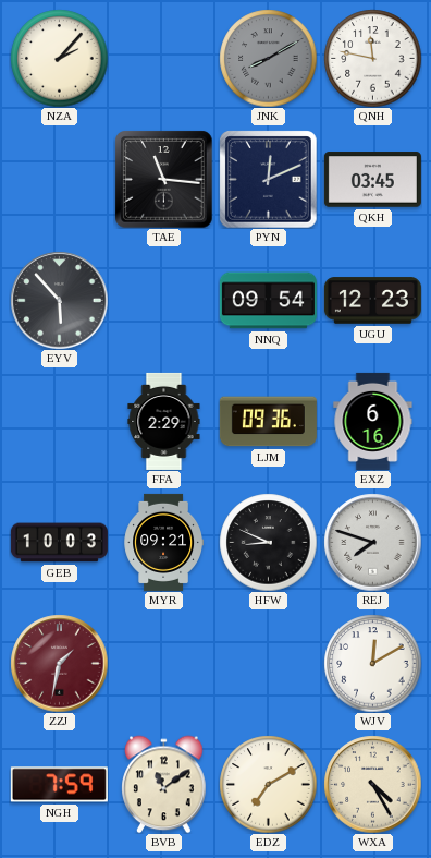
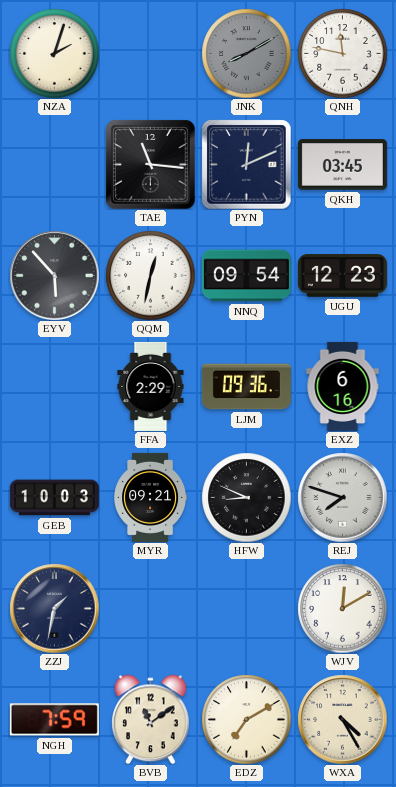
NZA: 2:07 -> 2:03 (54, 53)
QQM: none -> 12:32 (150, 275)
ZZJ dial: burgundy -> navy (54, 608)
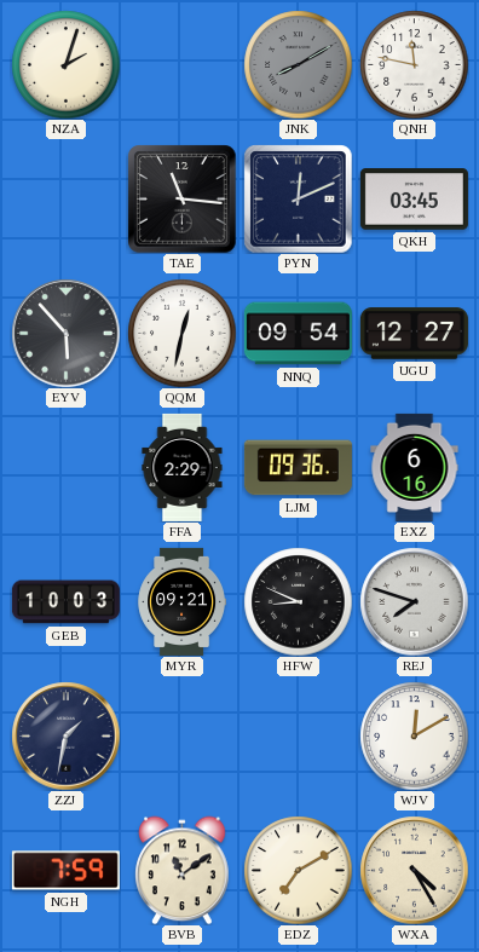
UGU: 12:23 -> 12:27 (414, 334)
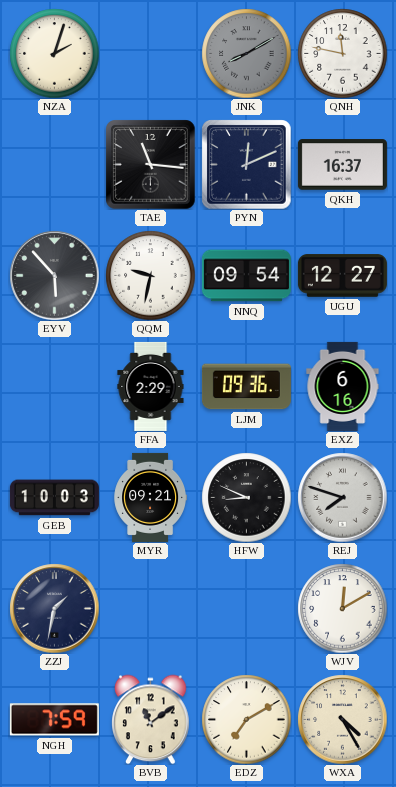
QKH: 03:45 -> 16:37 (342, 165)
QQM: 12:32 -> 9:32 (150, 275)
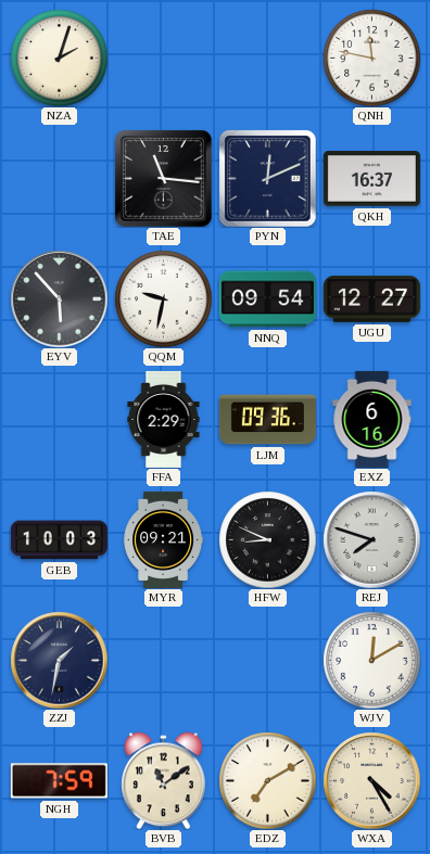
JNK: 8:10 -> none (246, 53)
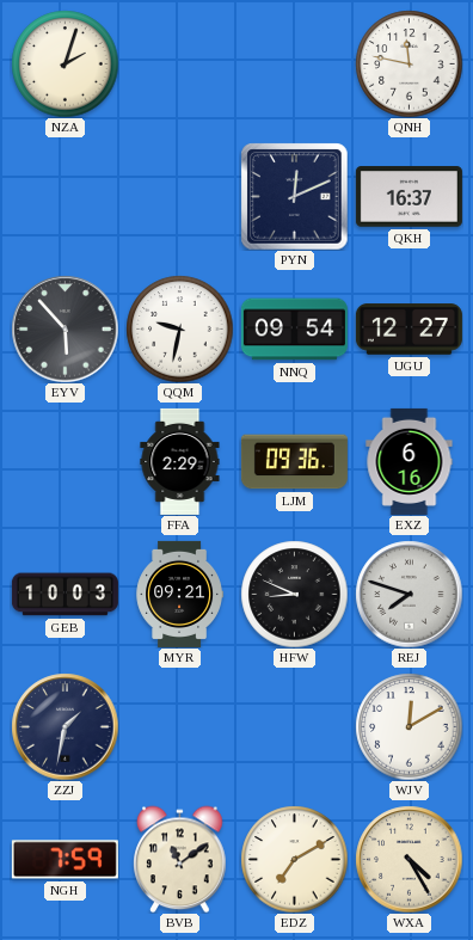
TAE: 11:16 -> none (163, 178)
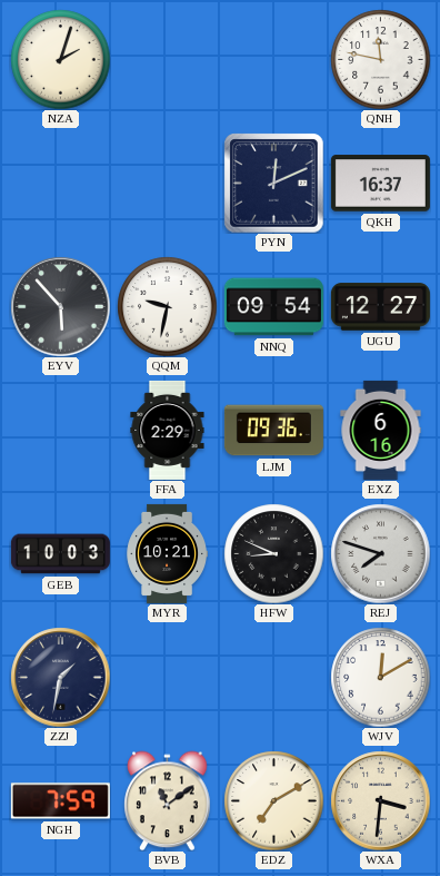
MYR: 09:21 -> 10:21 (167, 553)
WXA: 4:25 -> 3:31 (380, 800)
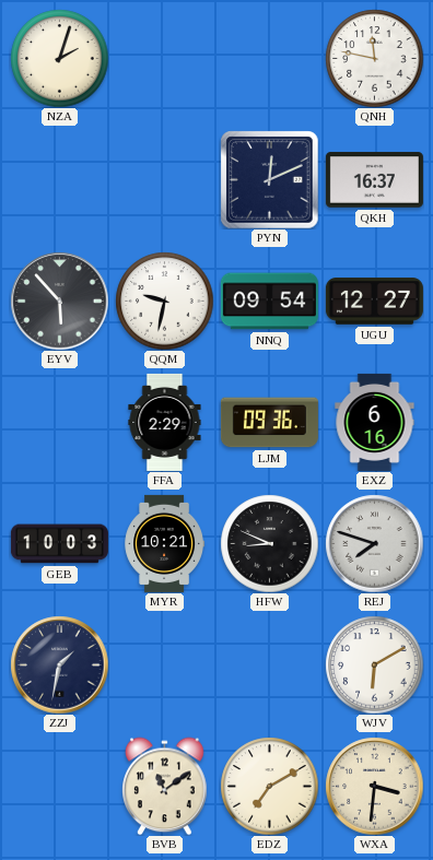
WJV: 12:10 -> 6:10 (374, 664)
NGH: 7:59 -> none (60, 801)
